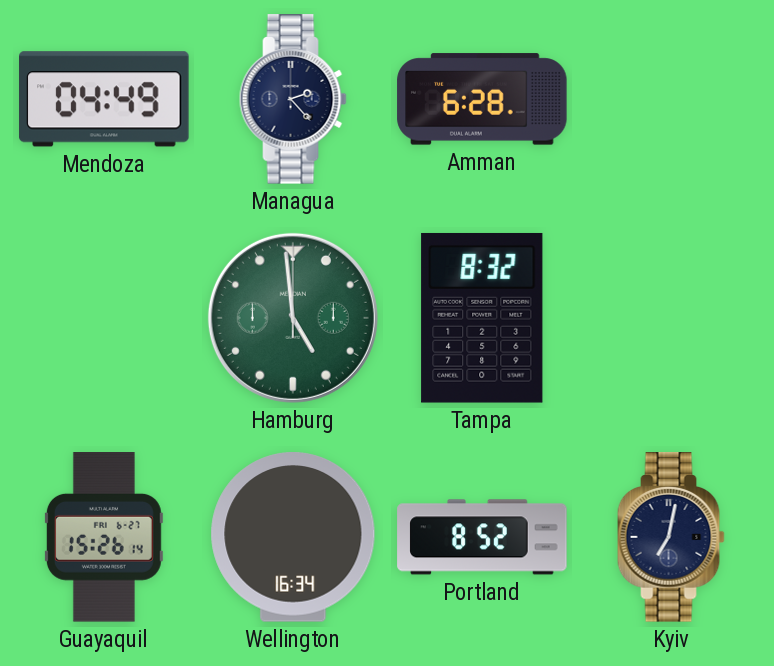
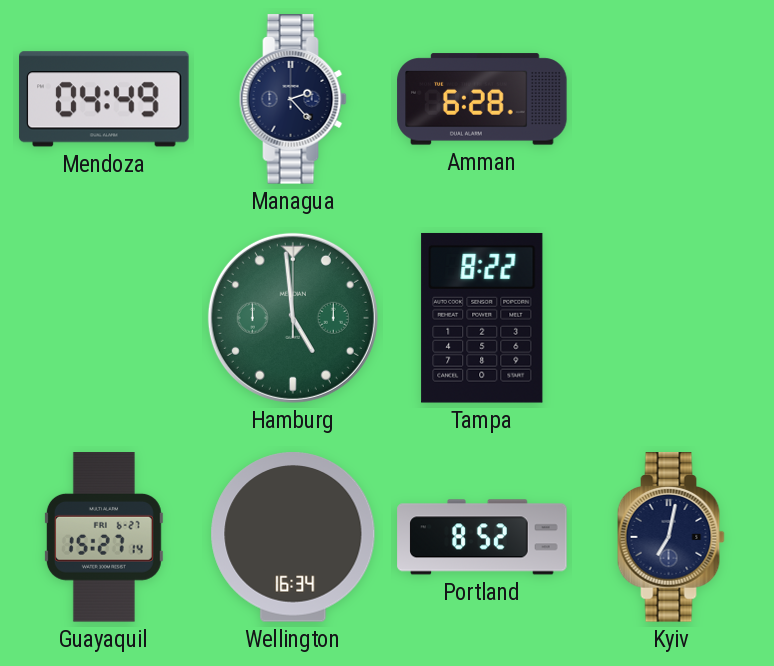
Tampa: 8:32 -> 8:22 (482, 318)
Guayaquil: 15:26 -> 15:27 (104, 537)
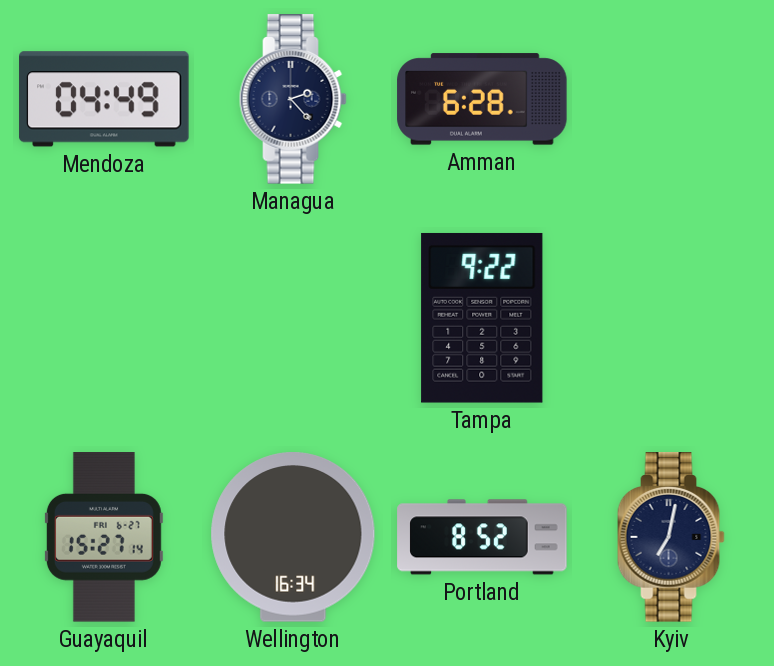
Hamburg: 4:59 -> none (293, 318)
Tampa: 8:22 -> 9:22 (482, 318)
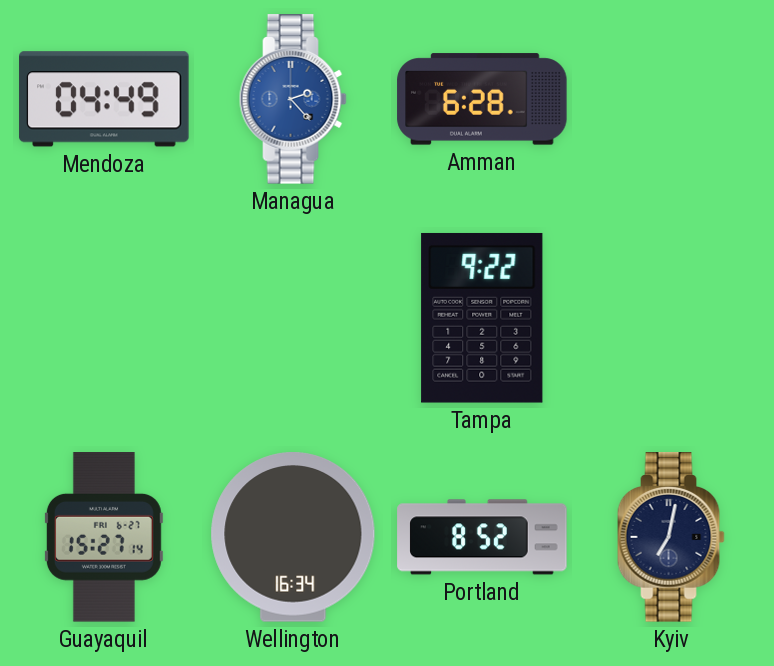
Managua dial: navy -> blue (293, 99)
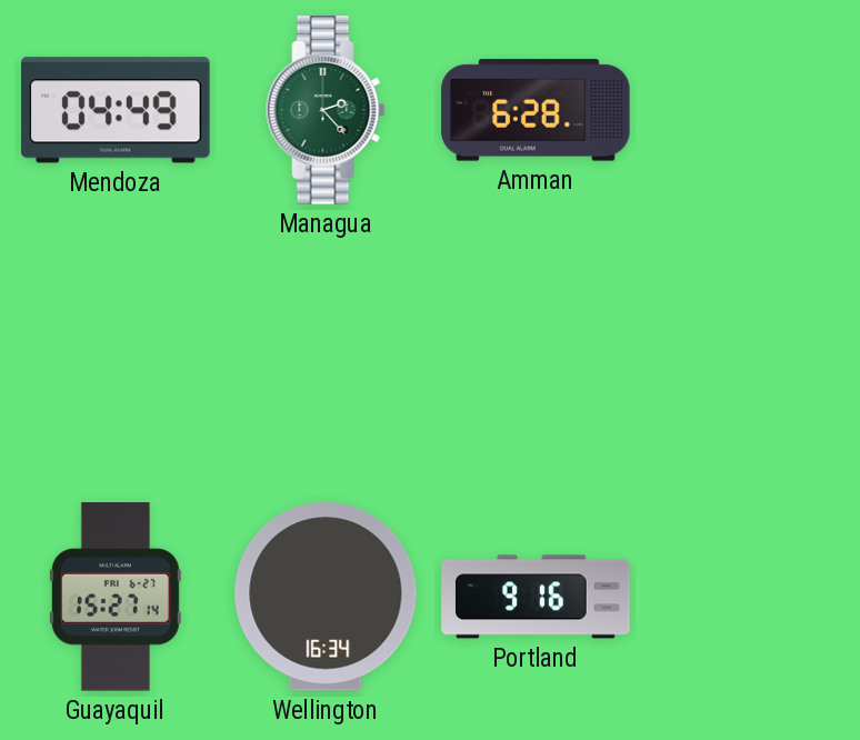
Managua dial: blue -> green (326, 110)
Tampa: 9:22 -> none (482, 318)
Portland: 8:52 -> 9:16 (536, 597)
Kyiv: 7:02 -> none (671, 537)
